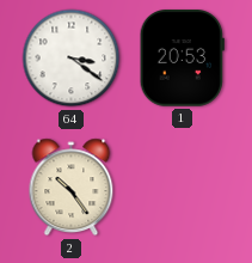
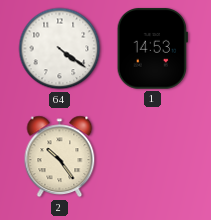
64: 3:21 -> 4:21 (60, 49)
1: 20:53 -> 14:53 (152, 49)
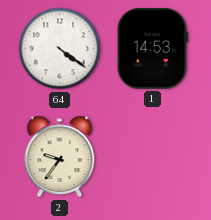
2: 10:24 -> 9:36 (60, 157)
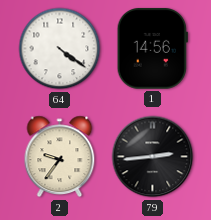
1: 14:53 -> 14:56 (152, 49)
79: none -> 2:44 (153, 157)
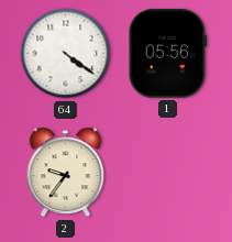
1: 14:56 -> 05:56 (167, 54)
79: 2:44 -> none (153, 157)
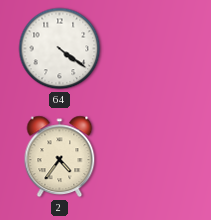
1: 05:56 -> none (167, 54)
2: 9:36 -> 4:36 (60, 157)
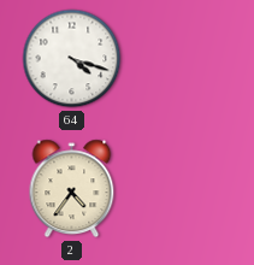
64: 4:21 -> 4:18 (72, 59)
